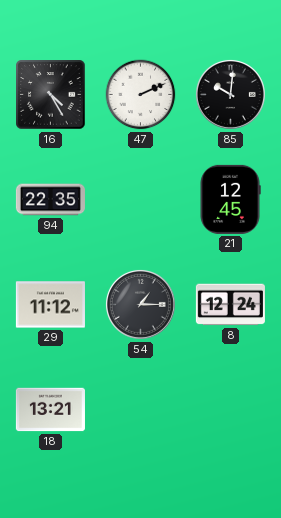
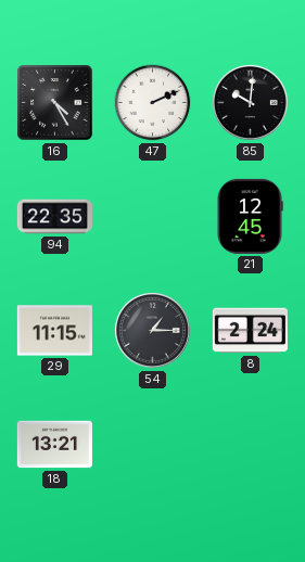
29: 11:12 -> 11:15 (54, 331)
8: 12:24 -> 2:24 (250, 331)
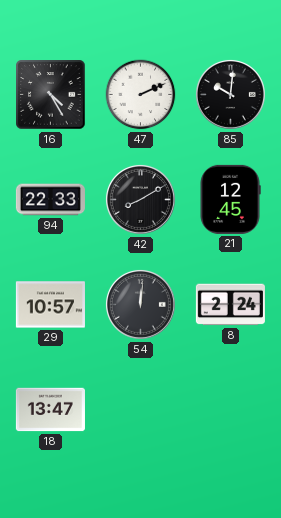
94: 22:35 -> 22:33 (50, 200)
42: none -> 8:10 (140, 199)
29: 11:15 -> 10:57 (50, 305)
54: 1:15 -> 12:01 (140, 304)
18: 13:21 -> 13:47 (50, 410)
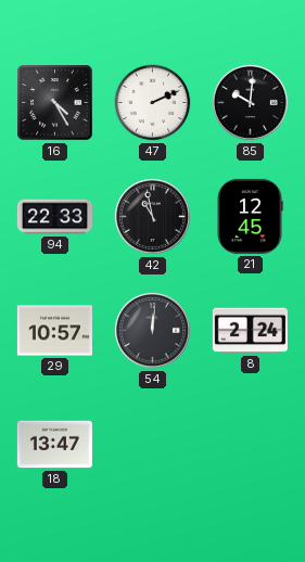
42: 8:10 -> 10:58 (152, 216)
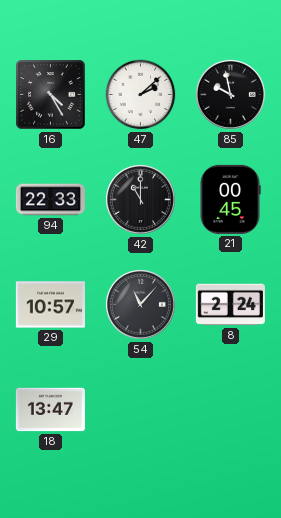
47: 2:11 -> 2:08 (141, 95)
85: 10:01 -> 9:58 (230, 94)
42: 10:58 -> 11:00 (140, 199)
21: 12:45 -> 00:45 (230, 199)
54: 12:01 -> 11:07 (140, 304)
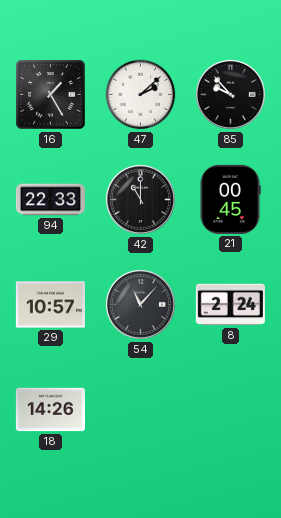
16: 4:25 -> 1:25 (51, 95)
85: 9:58 -> 9:53 (230, 94)
18: 13:47 -> 14:26 (50, 410)
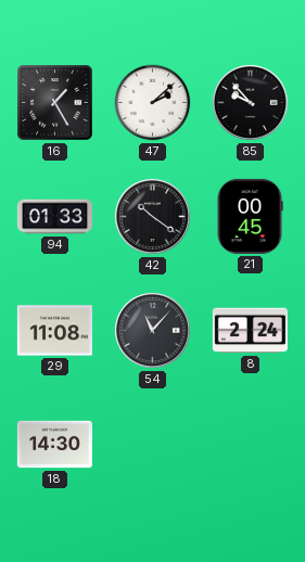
94: 22:33 -> 01:33 (54, 217)
42: 11:00 -> 10:21 (152, 216)
29: 10:57 -> 11:08 (54, 331)
18: 14:26 -> 14:30 (54, 445)
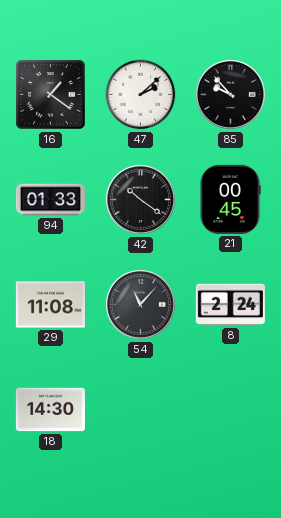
16: 1:25 -> 1:21 (51, 95)
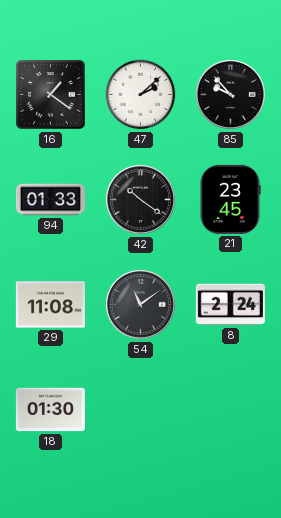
21: 00:45 -> 23:45 (230, 199)
54: 11:07 -> 11:09 (140, 304)
18: 14:30 -> 01:30 (50, 410)
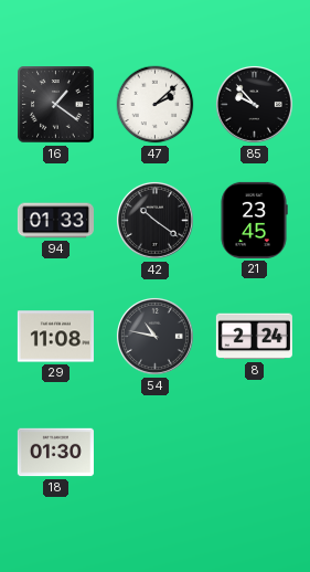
54: 11:09 -> 10:47 (154, 336)
